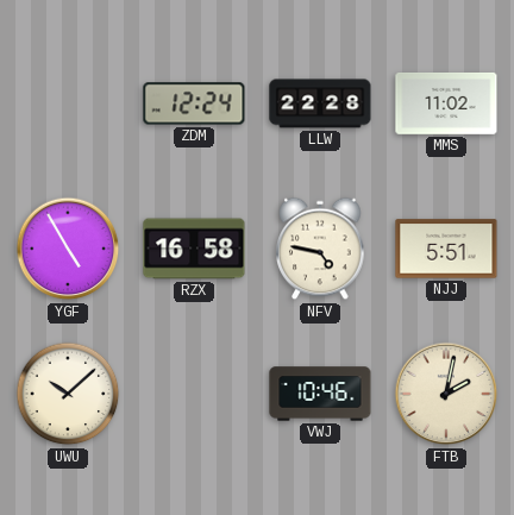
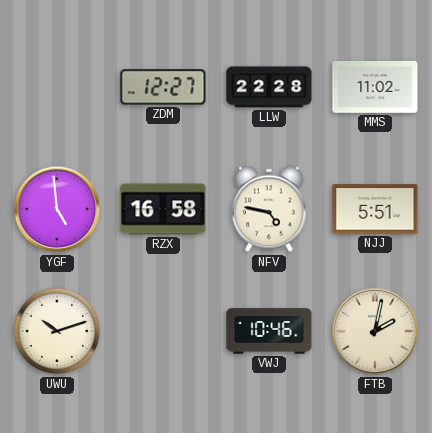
ZDM: 12:24 -> 12:27 (163, 87)
YGF: 4:55 -> 4:59 (57, 209)
UWU: 10:08 -> 10:12 (57, 331)
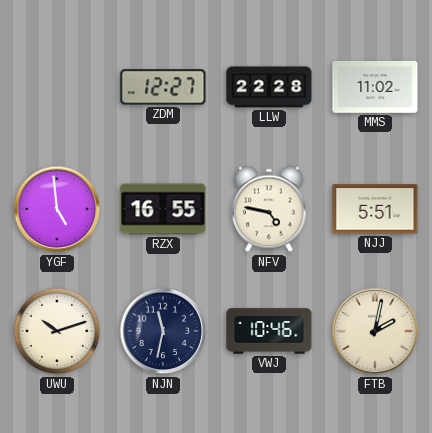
RZX: 16:58 -> 16:55 (163, 209)
NJN: none -> 11:32 (163, 331)
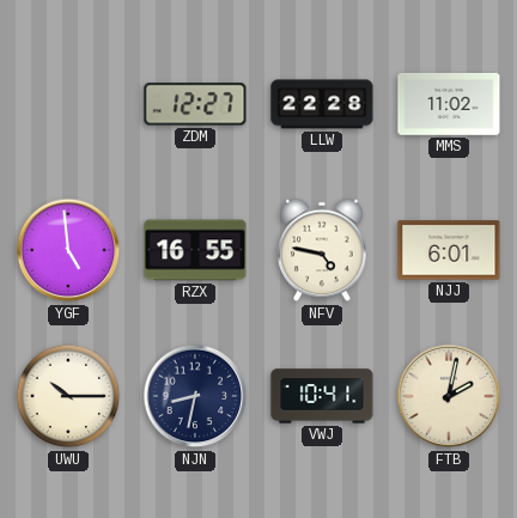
NJJ: 5:51 -> 6:01 (449, 250)
UWU: 10:12 -> 10:15 (68, 396)
NJN: 11:32 -> 8:32 (195, 396)
VWJ: 10:46 -> 10:41 (322, 396)
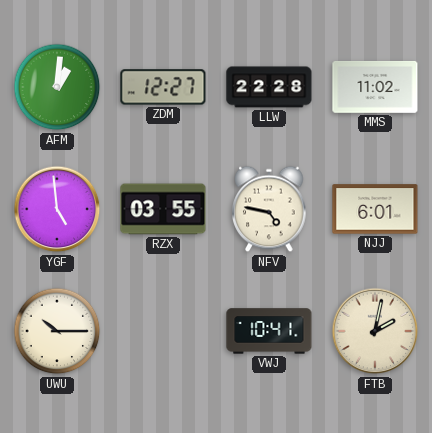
AFM: none -> 1:01 (57, 87)
RZX: 16:55 -> 03:55 (163, 209)
NJN: 8:32 -> none (195, 396)
